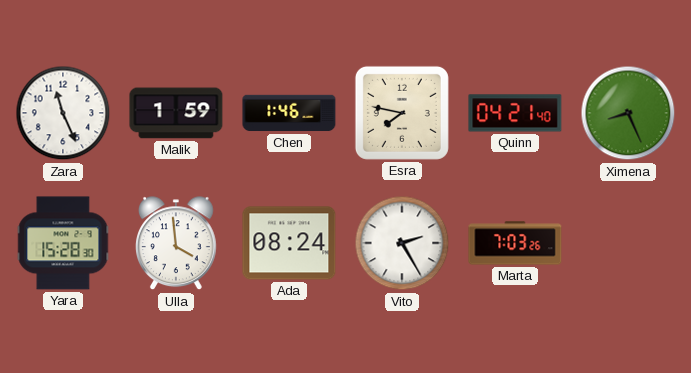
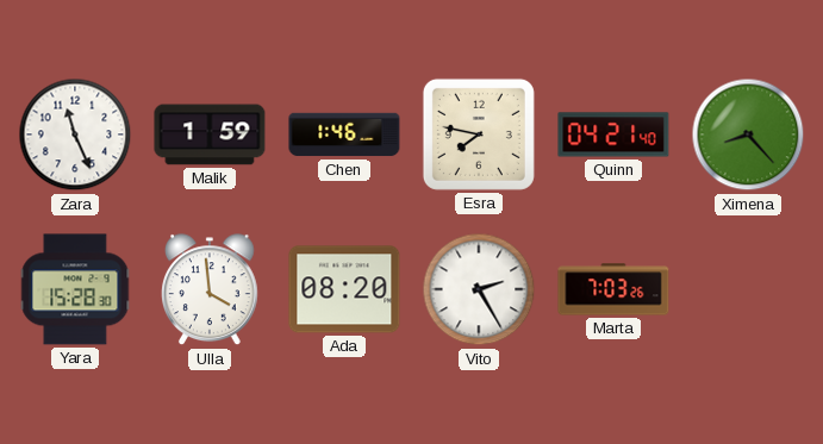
Ximena: 8:26 -> 8:23 (748, 135)
Ada: 08:24 -> 08:20 (344, 289)
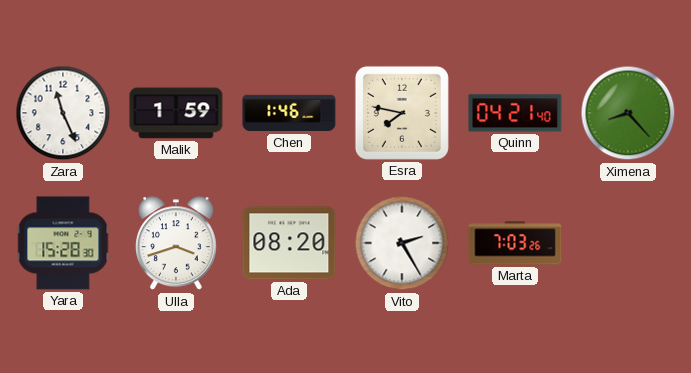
Ulla: 3:59 -> 3:42 (177, 244)
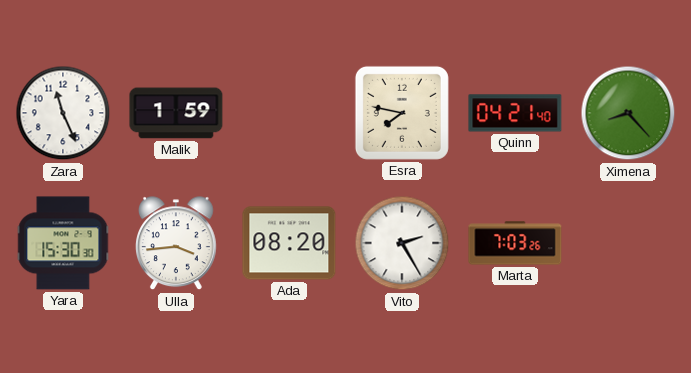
Chen: 1:46 -> none (289, 113)
Yara: 15:28 -> 15:30 (63, 243)
Ulla: 3:42 -> 3:44 (177, 244)
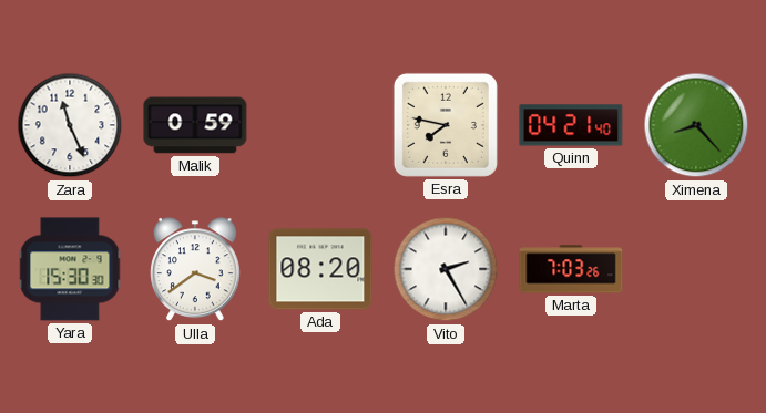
Malik: 1:59 -> 0:59 (195, 125)
Ulla: 3:44 -> 3:39 (196, 270)
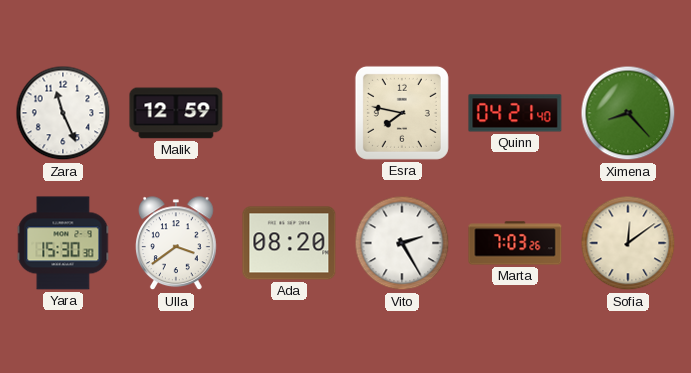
Malik: 0:59 -> 12:59 (176, 113)
Sofia: none -> 12:09 (628, 243)
